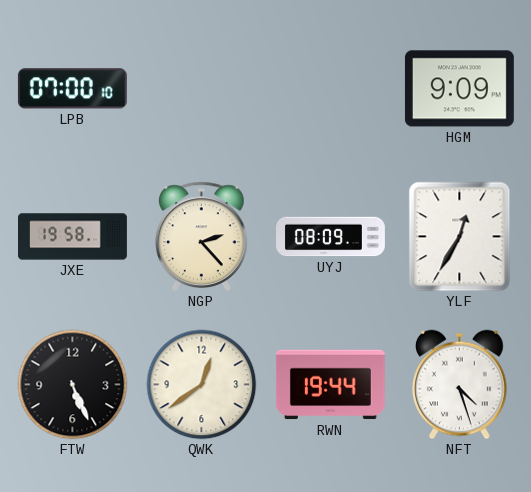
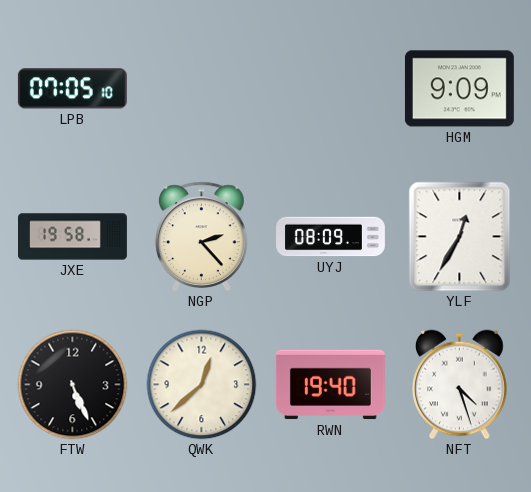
LPB: 07:00 -> 07:05 (72, 89)
QWK: 12:39 -> 12:38 (202, 385)
RWN: 19:44 -> 19:40 (330, 385)
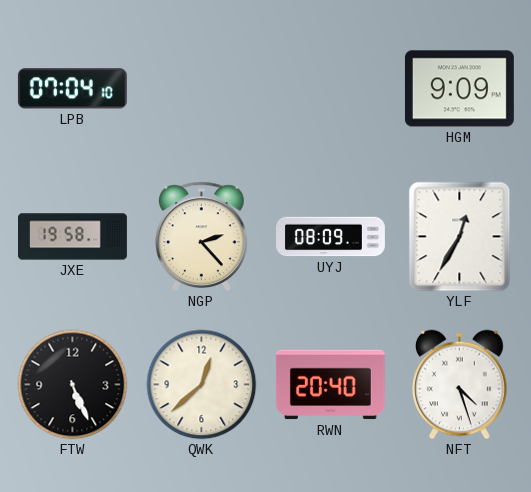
LPB: 07:05 -> 07:04 (72, 89)
RWN: 19:40 -> 20:40 (330, 385)
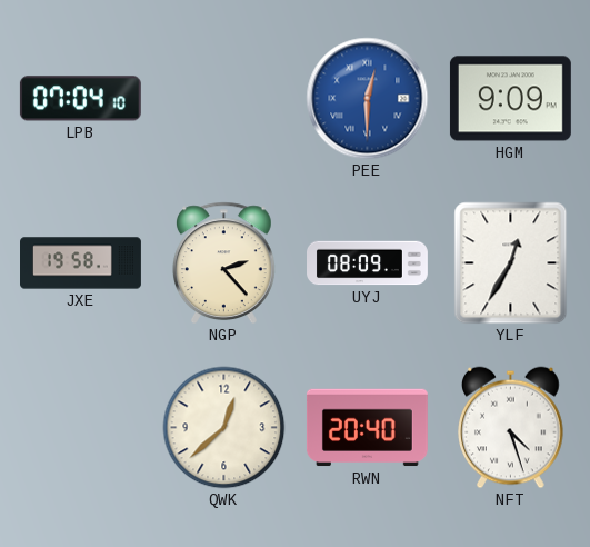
PEE: none -> 12:30 (368, 99)
FTW: 5:26 -> none (73, 385)
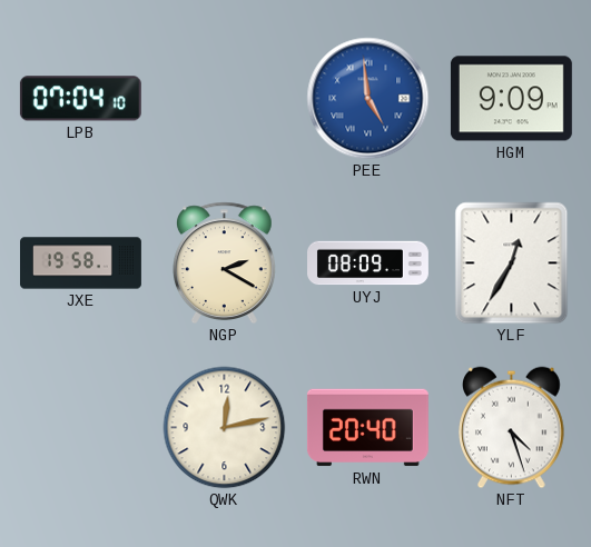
PEE: 12:30 -> 4:59 (368, 99)
NGP: 2:23 -> 2:20 (224, 262)
QWK: 12:38 -> 12:13 (225, 428)
